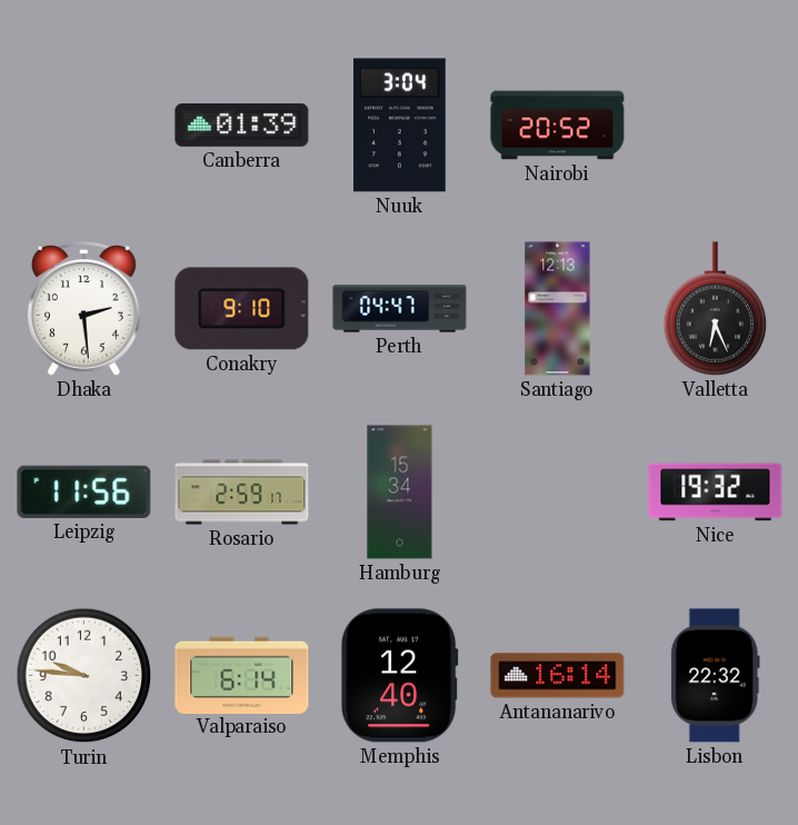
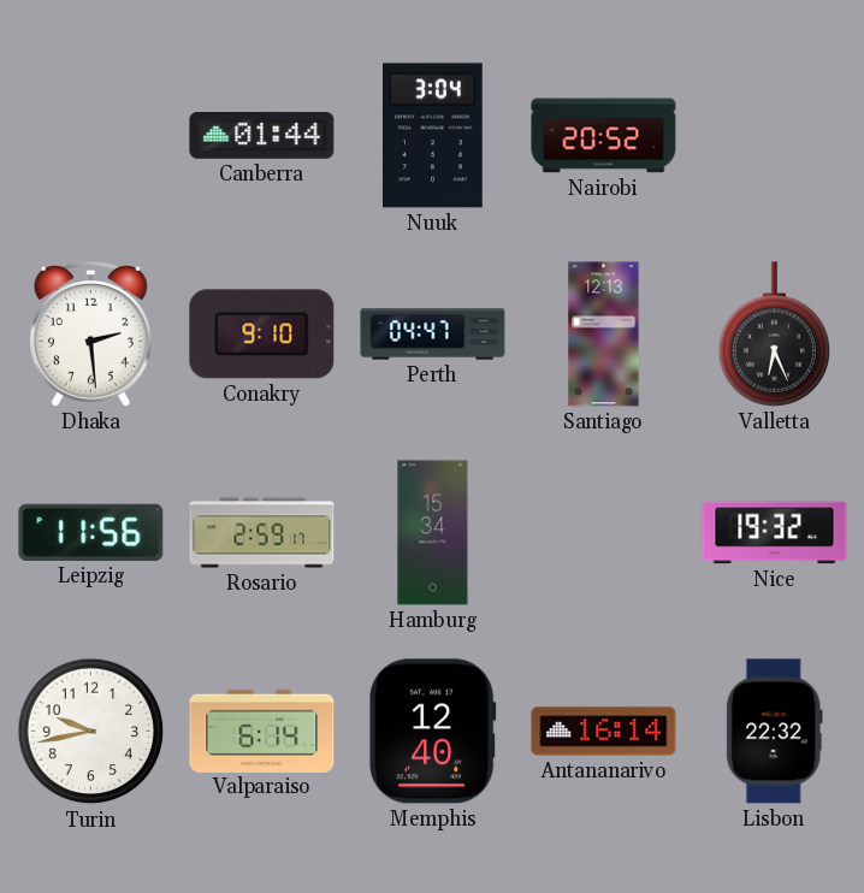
Canberra: 01:39 -> 01:44 (262, 136)
Turin: 9:46 -> 9:43 (91, 732)
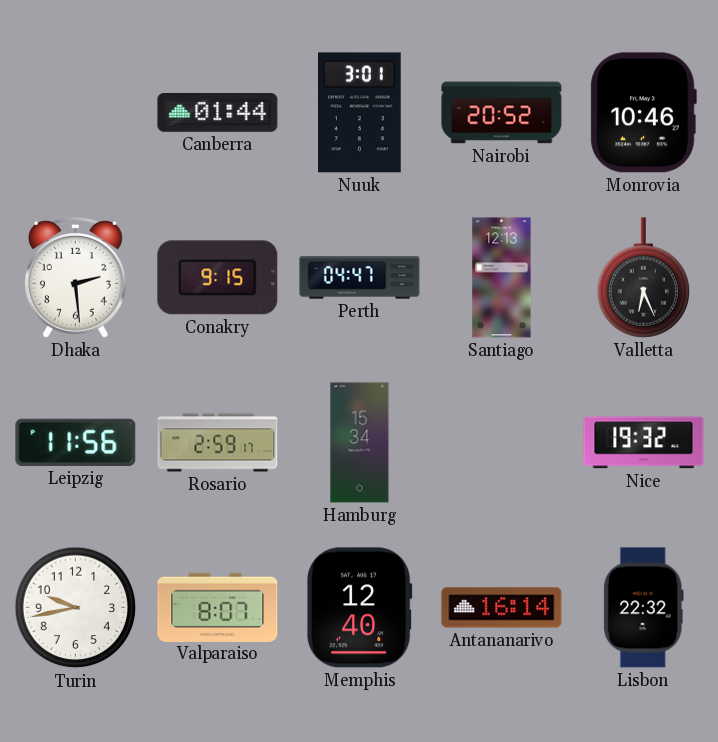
Nuuk: 3:04 -> 3:01 (360, 113)
Monrovia: none -> 10:46 (643, 113)
Conakry: 9:10 -> 9:15 (218, 278)
Valparaiso: 6:14 -> 8:07 (218, 607)
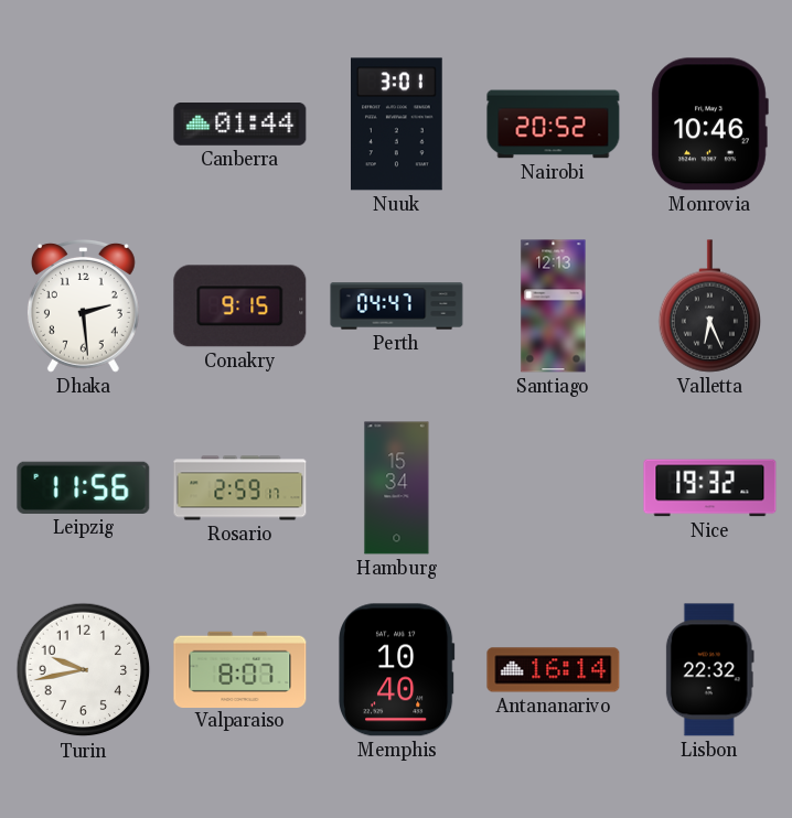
Memphis: 12:40 -> 10:40 (396, 670)
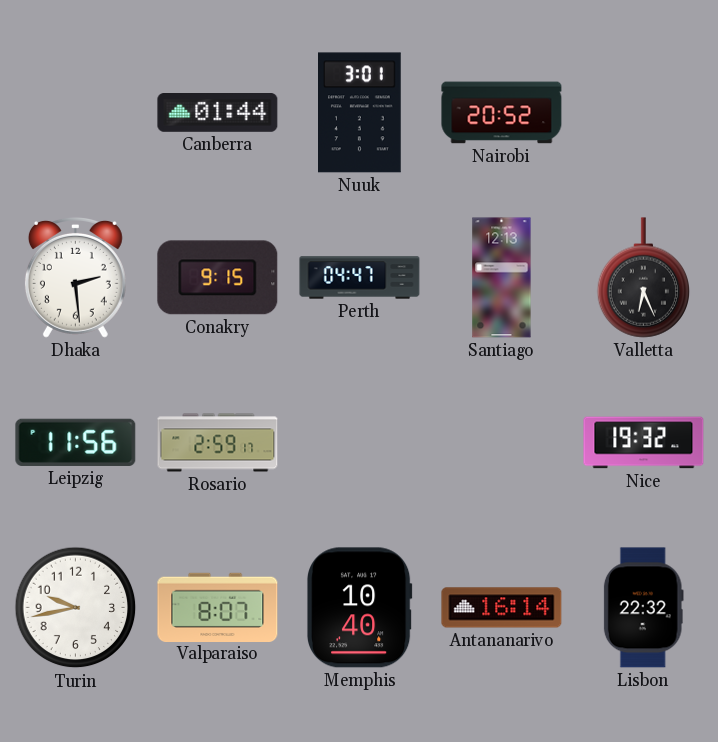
Monrovia: 10:46 -> none (709, 125)
Hamburg: 15:34 -> none (397, 488)
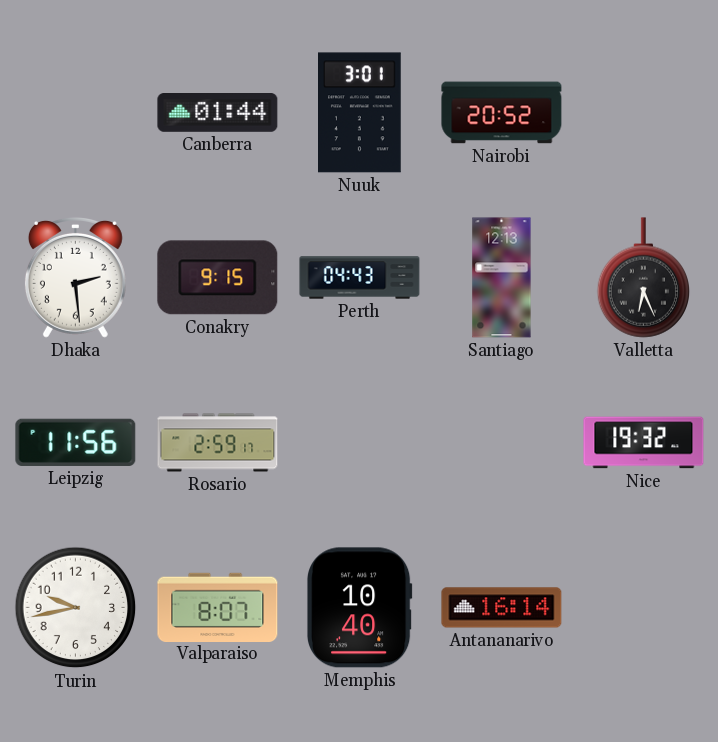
Perth: 04:47 -> 04:43 (360, 278)
Lisbon: 22:32 -> none (643, 608)
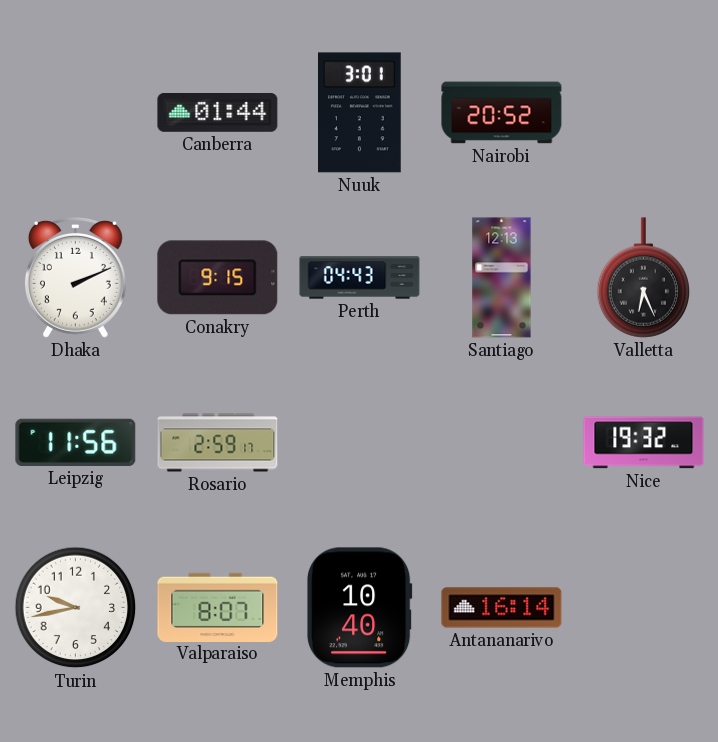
Dhaka: 2:29 -> 2:11 (75, 277)
